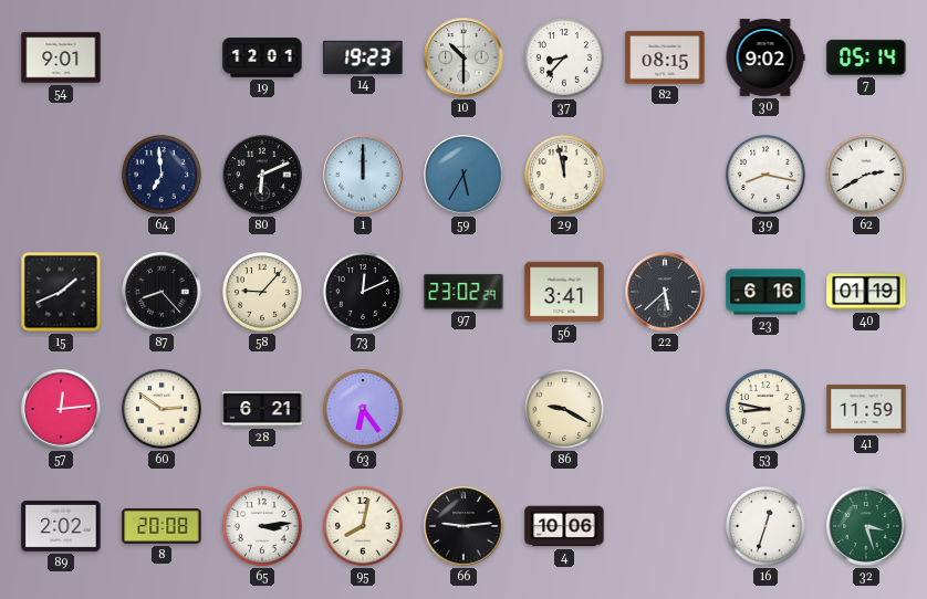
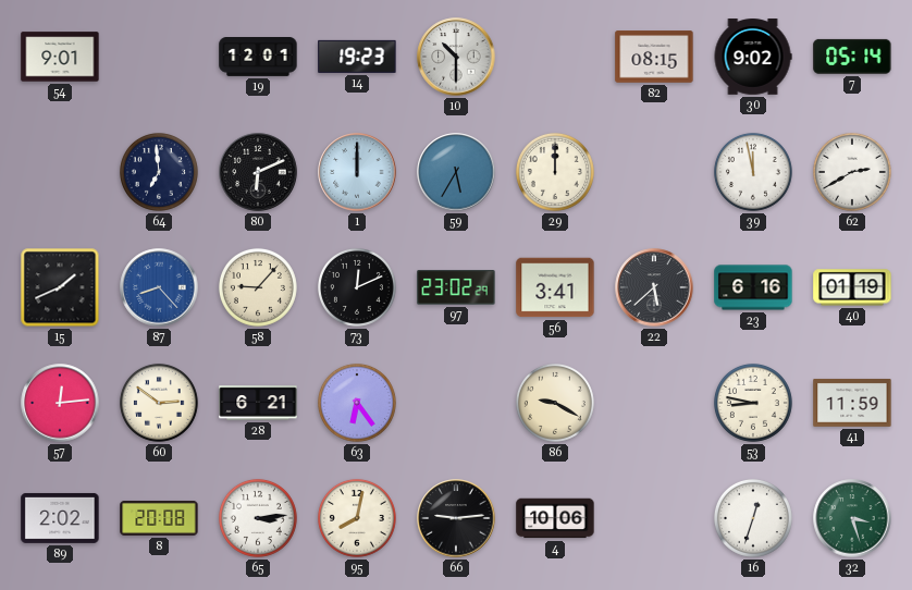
37: 8:37 -> none (564, 57)
29: 11:58 -> 12:00 (555, 172)
39: 8:17 -> 11:58 (753, 172)
87 dial: black -> blue (159, 287)
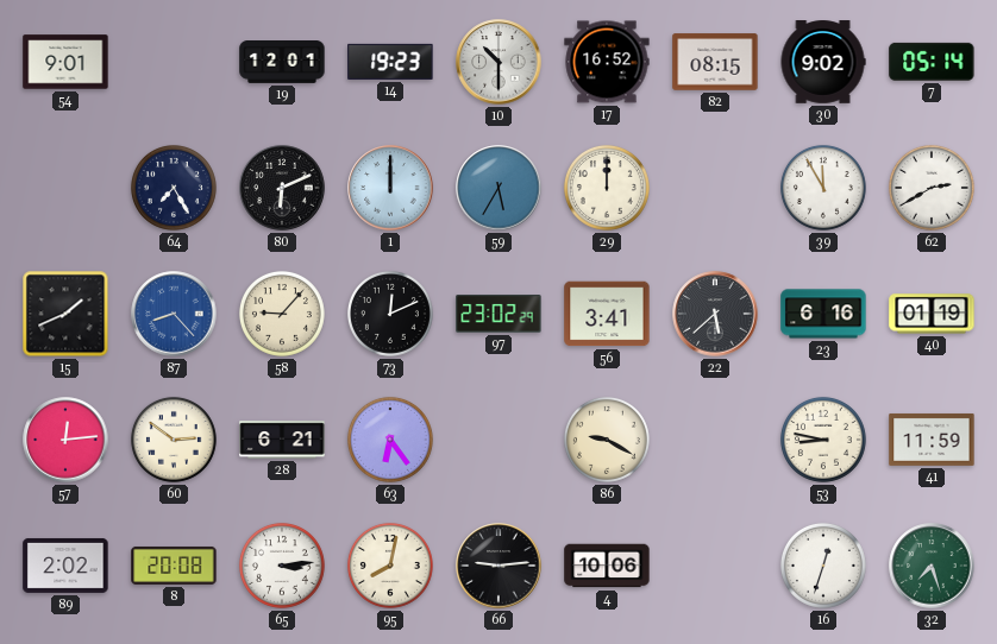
17: none -> 16:52 (607, 62)
64: 6:59 -> 7:25 (174, 188)
39: 11:58 -> 11:55 (823, 188)
32: 3:27 -> 7:27 (932, 566)
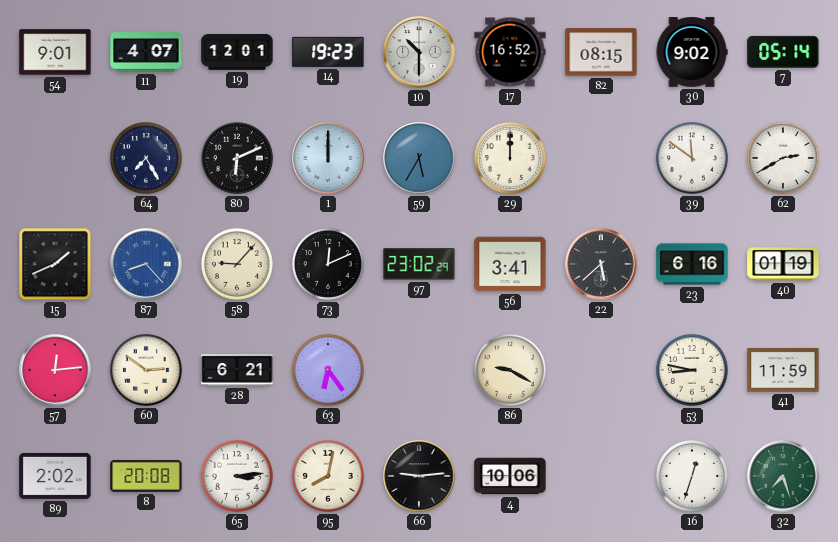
11: none -> 4:07 (146, 53)
39: 11:55 -> 11:51 (692, 158)
